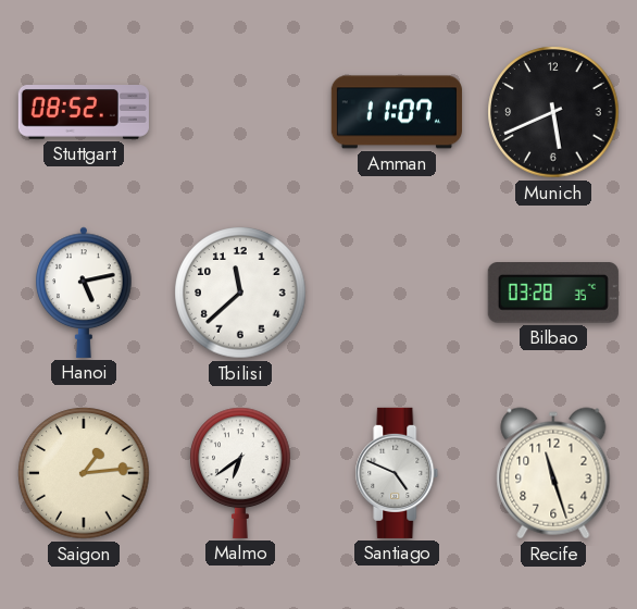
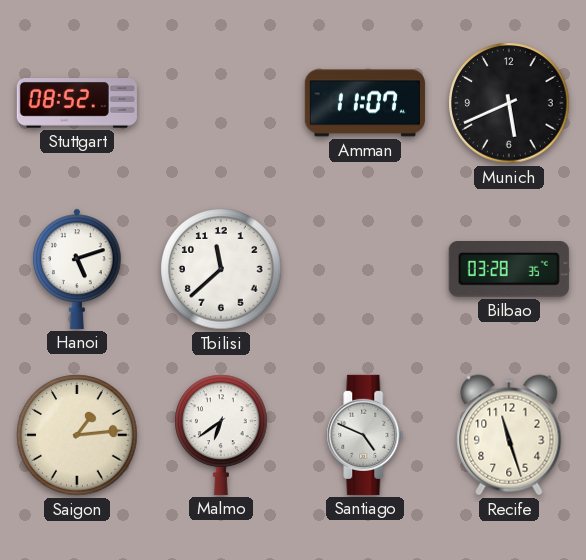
Hanoi: 5:13 -> 5:12 (77, 269)
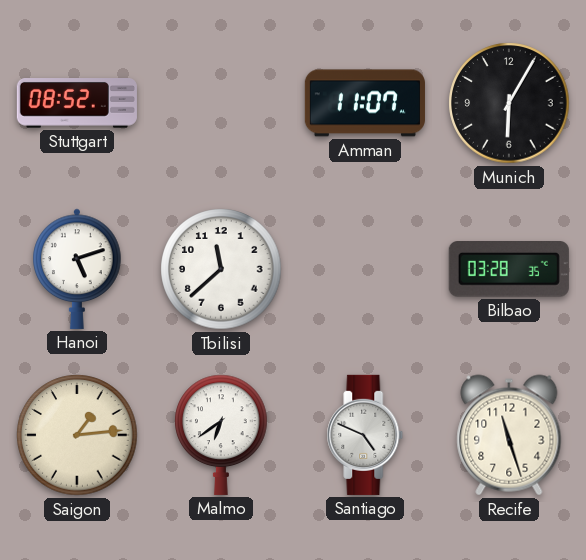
Munich: 5:41 -> 6:05 (509, 103)
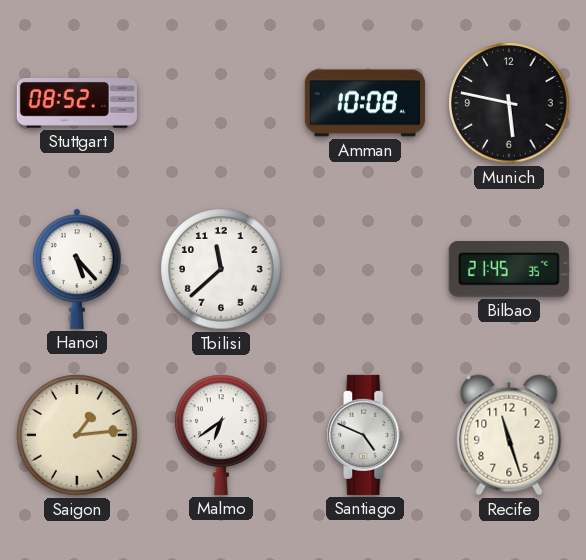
Amman: 11:07 -> 10:08 (365, 103)
Munich: 6:05 -> 5:47 (509, 103)
Hanoi: 5:12 -> 5:23 (77, 269)
Bilbao: 03:28 -> 21:45 (509, 270)
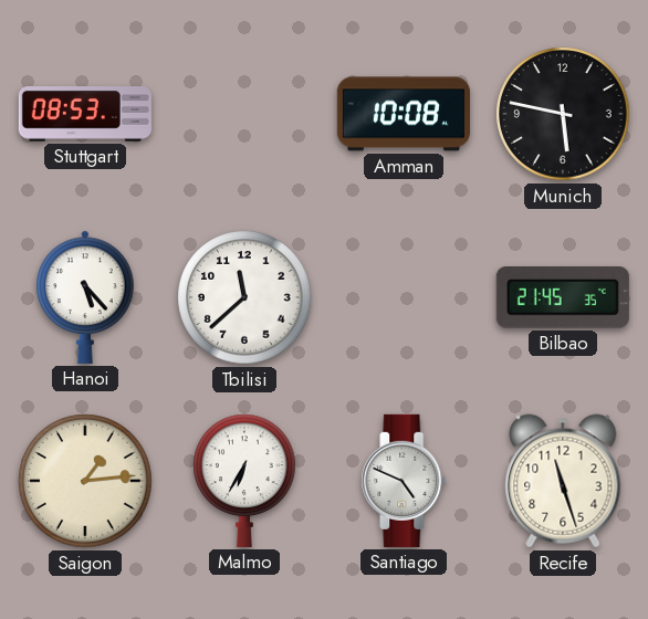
Stuttgart: 08:52 -> 08:53 (85, 115)
Malmo: 6:39 -> 6:35 (244, 481)
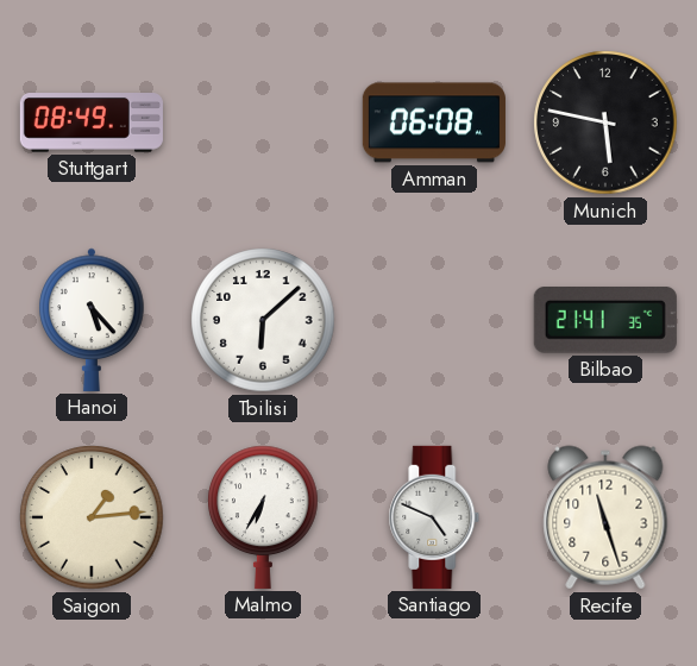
Stuttgart: 08:53 -> 08:49 (92, 124)
Amman: 10:08 -> 06:08 (434, 122)
Tbilisi: 11:38 -> 6:08 (263, 320)
Bilbao: 21:45 -> 21:41 (605, 321)
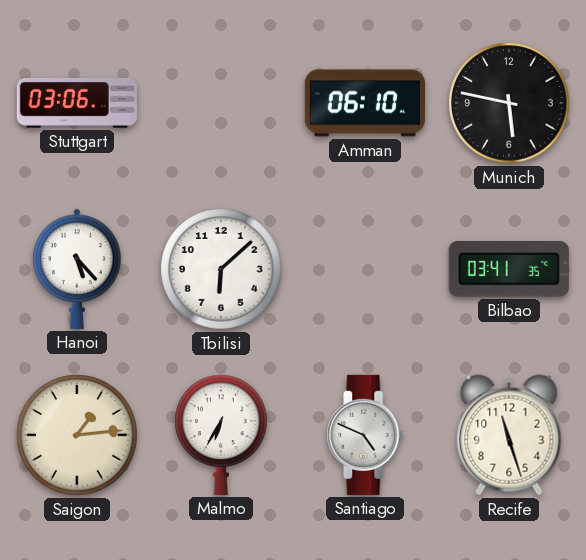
Stuttgart: 08:49 -> 03:06 (77, 104)
Amman: 06:08 -> 06:10 (365, 103)
Bilbao: 21:41 -> 03:41 (509, 270)
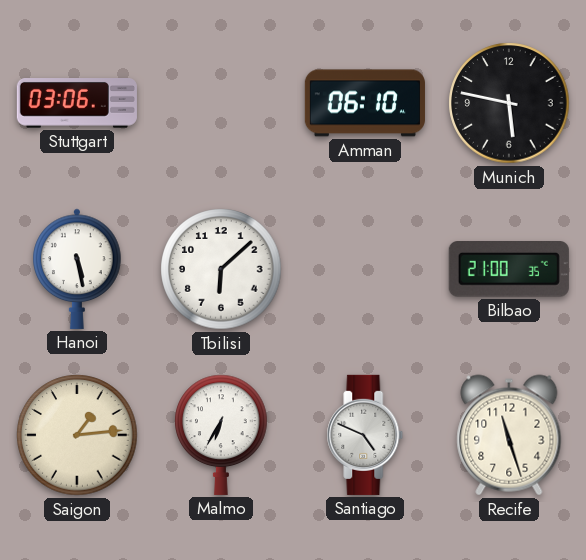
Hanoi: 5:23 -> 5:28 (77, 269)
Bilbao: 03:41 -> 21:00 (509, 270)
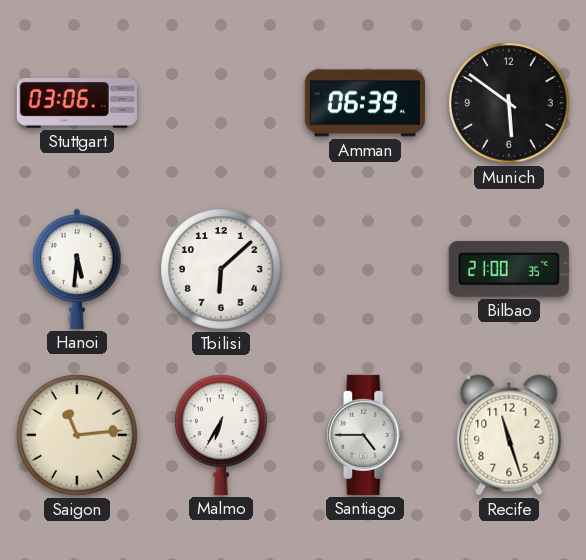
Amman: 06:10 -> 06:39 (365, 103)
Munich: 5:47 -> 5:51 (509, 103)
Hanoi: 5:28 -> 5:31 (77, 269)
Saigon: 1:14 -> 11:14 (77, 435)
Santiago: 4:49 -> 4:45 (365, 435)
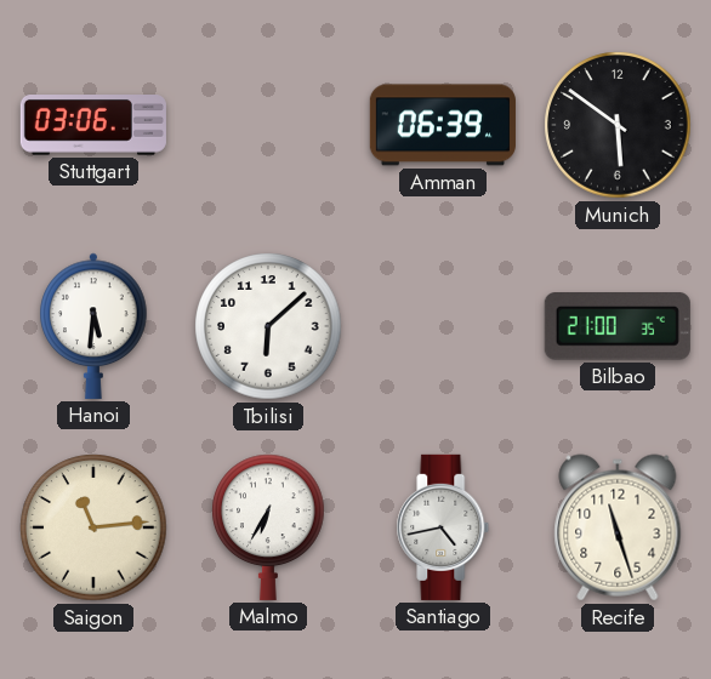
Santiago: 4:45 -> 4:43 (443, 527)
